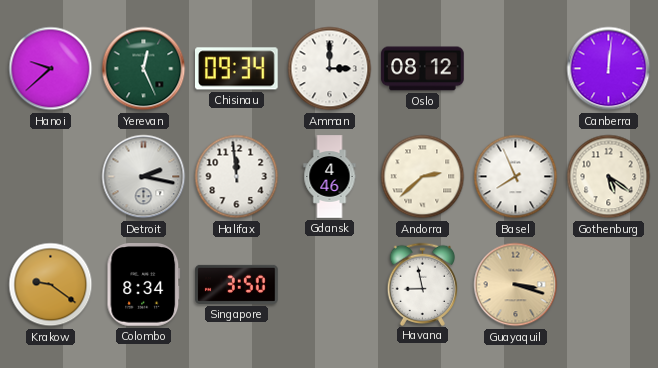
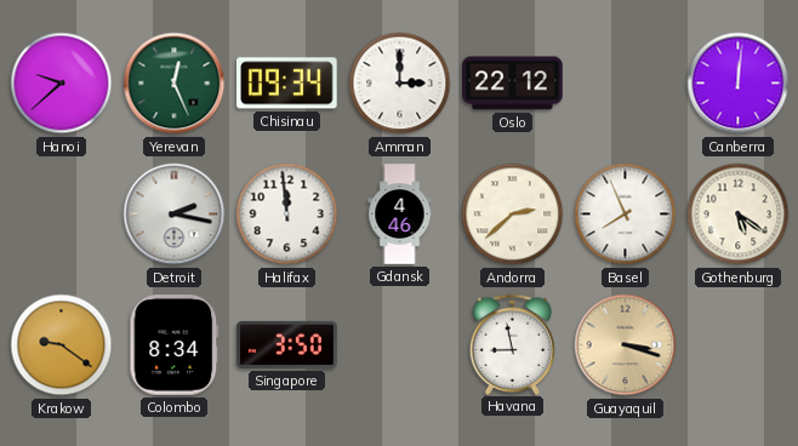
Oslo: 08:12 -> 22:12 (513, 84)
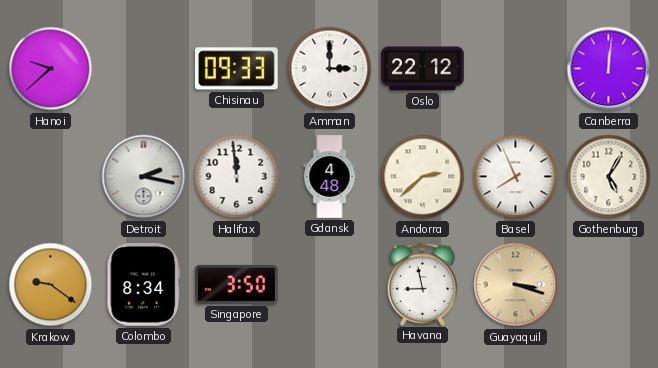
Yerevan: 12:26 -> none (175, 84)
Chisinau: 09:34 -> 09:33 (237, 69)
Gdansk: 4:46 -> 4:48 (330, 177)
Gothenburg: 5:21 -> 5:05 (609, 177)
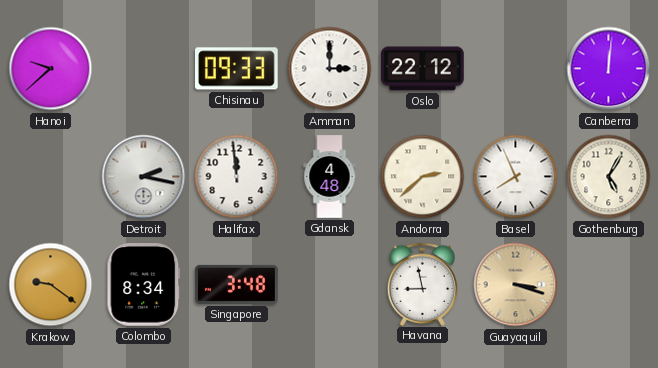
Singapore: 3:50 -> 3:48 (237, 284)
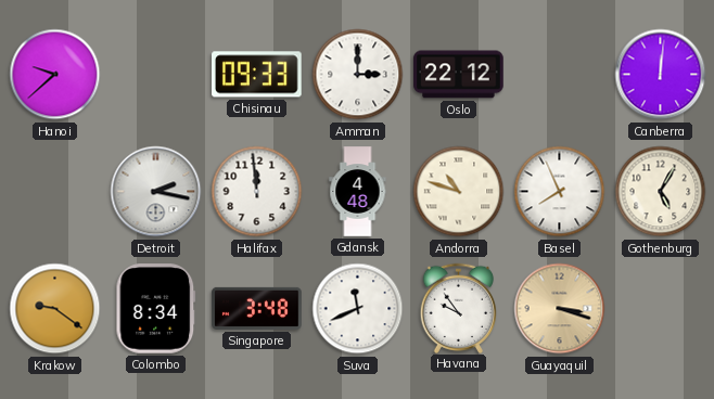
Andorra: 2:38 -> 10:48 (459, 192)
Suva: none -> 11:41 (358, 309)
Havana: 8:58 -> 9:54 (459, 308)
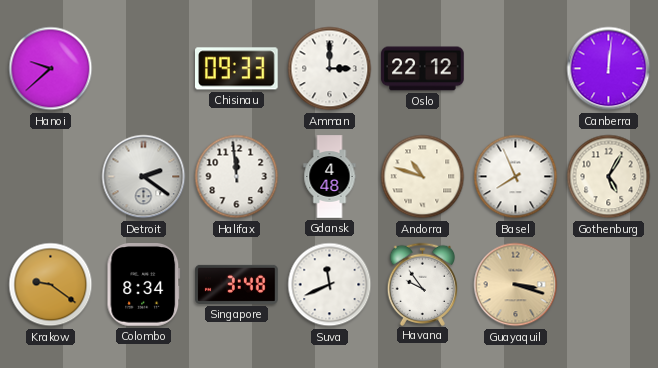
Detroit: 2:17 -> 2:21 (144, 177)
